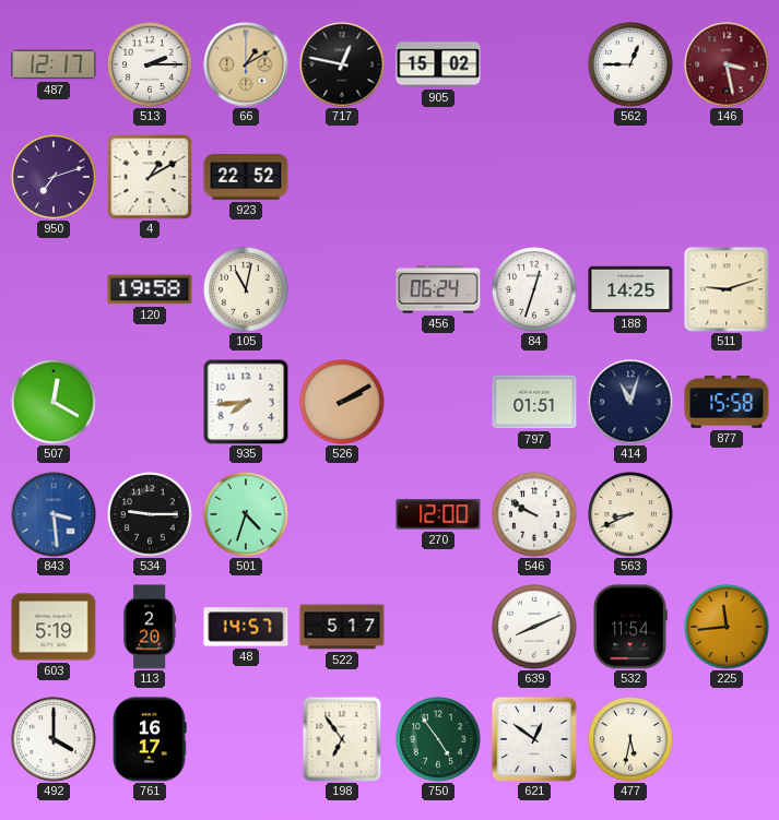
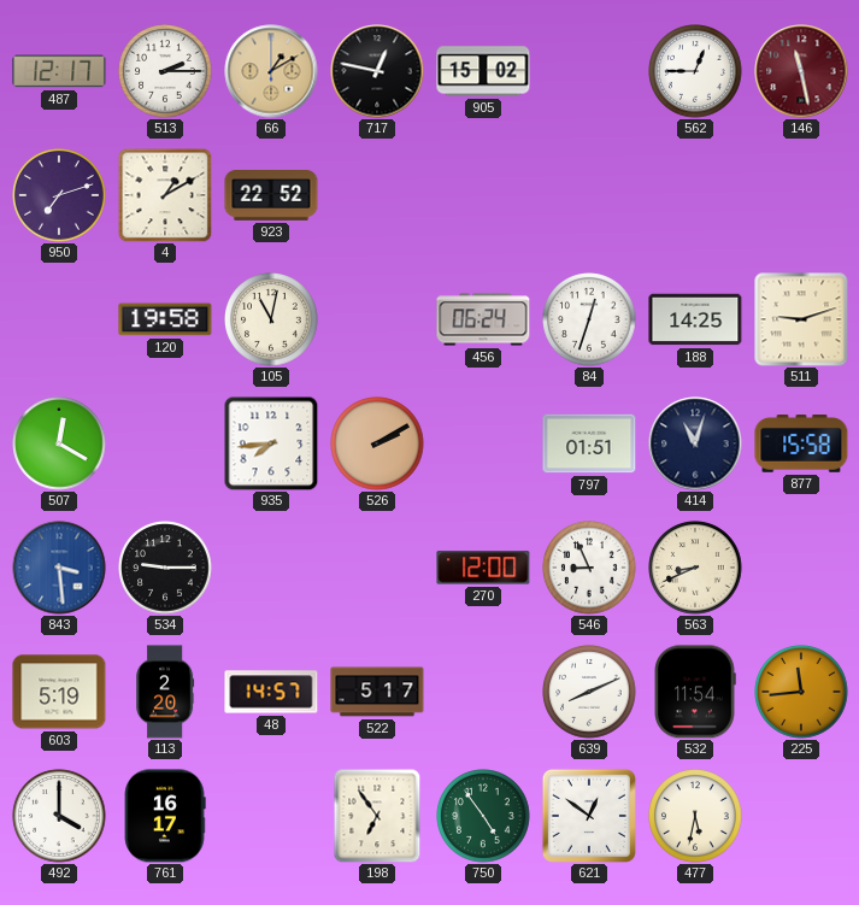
146: 3:28 -> 11:28 (801, 71)
501: 4:33 -> none (246, 514)
546: 9:50 -> 8:56 (589, 568)
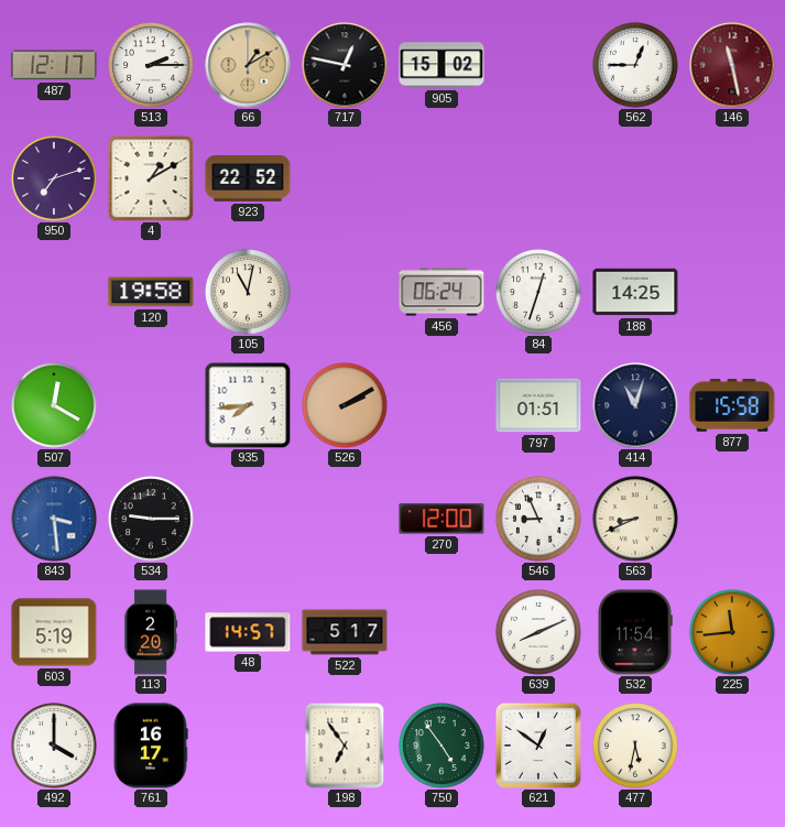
511: 9:12 -> none (801, 319)
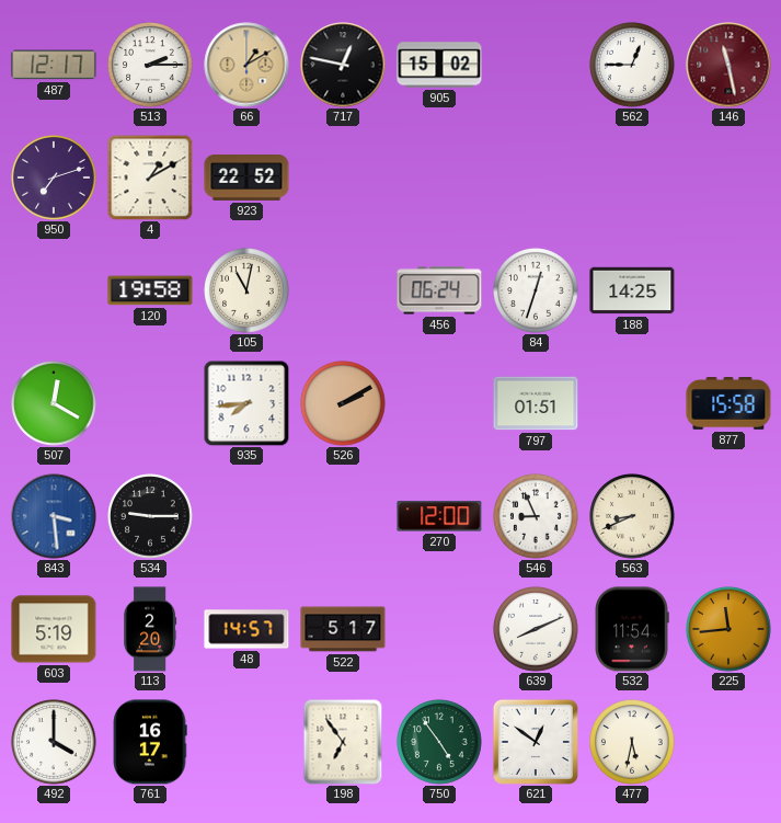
414: 11:03 -> none (635, 405)
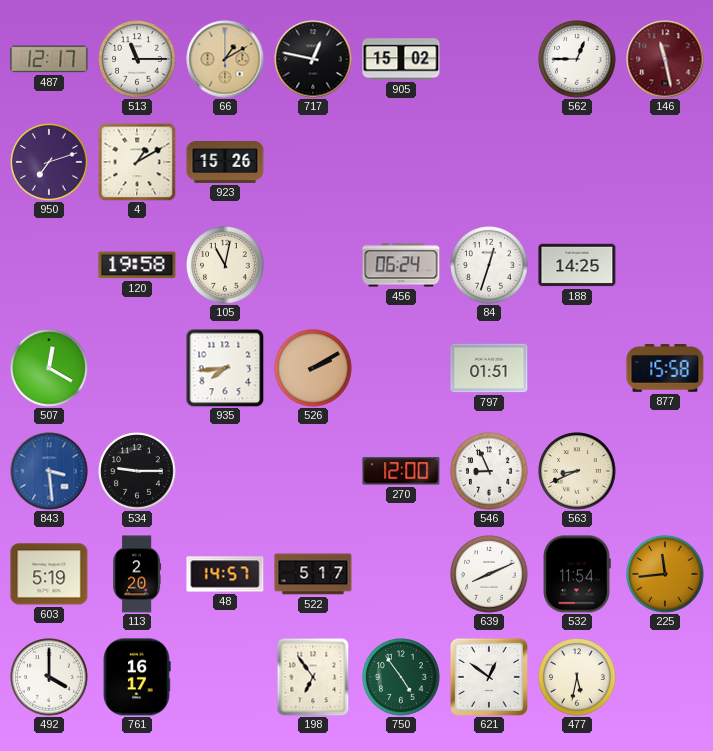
513: 2:15 -> 11:15 (137, 59)
923: 22:52 -> 15:26 (225, 163)
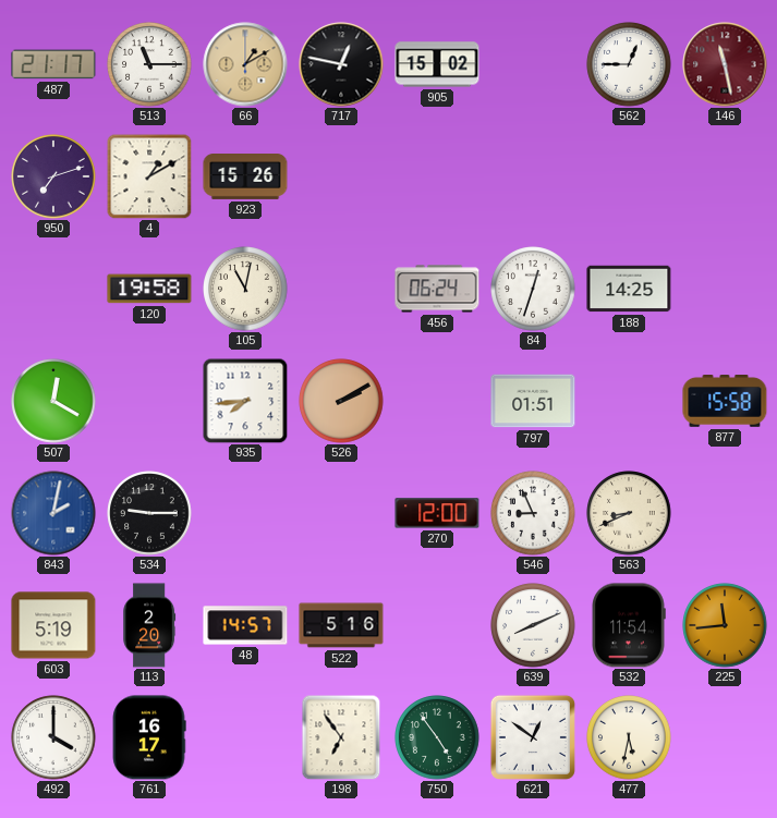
487: 12:17 -> 21:17 (53, 64)
843: 3:29 -> 2:02 (53, 513)
522: 5:17 -> 5:16 (341, 625)
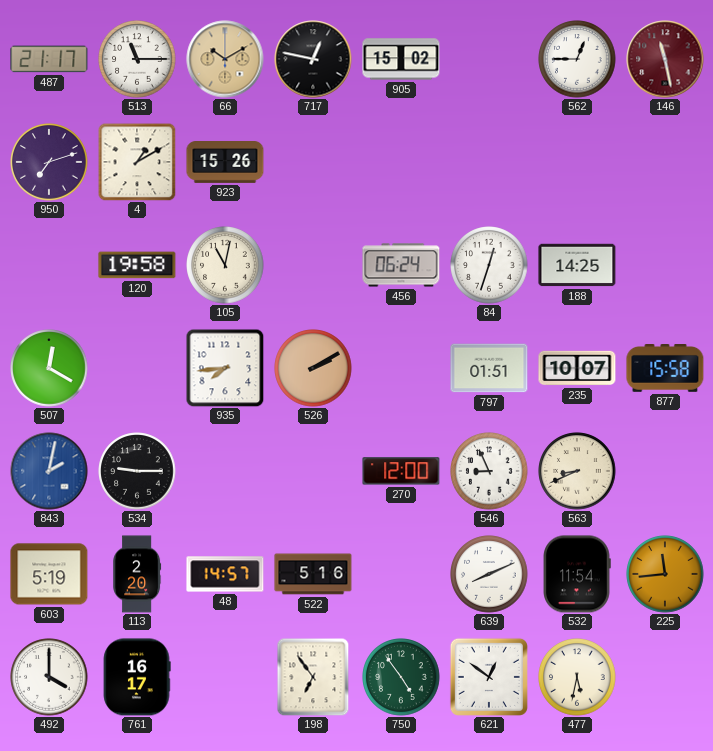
66: 1:10 -> 10:10 (225, 59)
235: none -> 10:07 (577, 368)
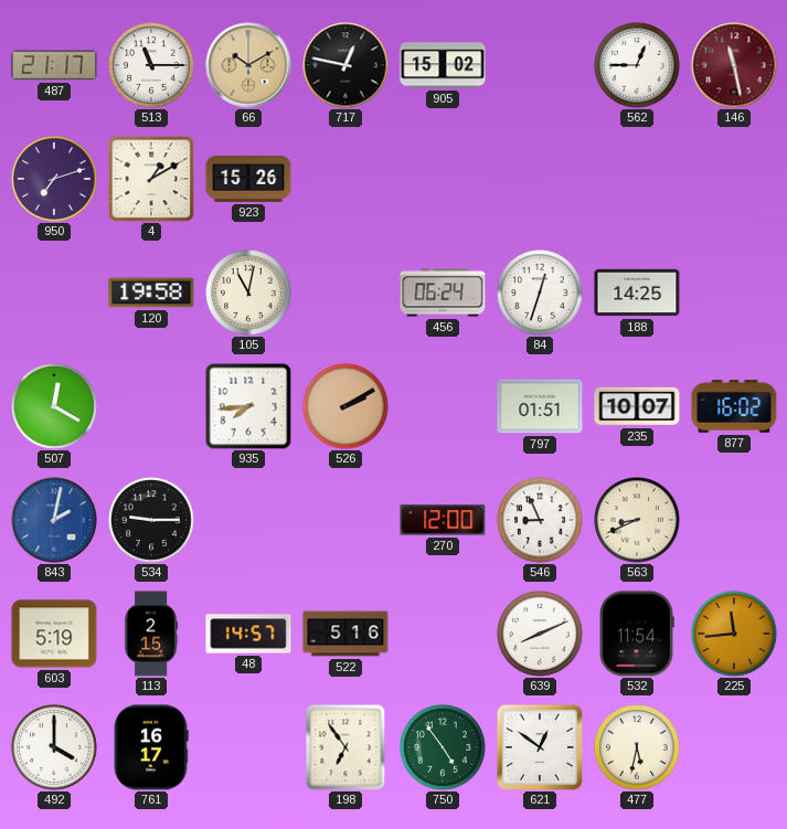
877: 15:58 -> 16:02 (734, 407)
113: 2:20 -> 2:15 (151, 634)
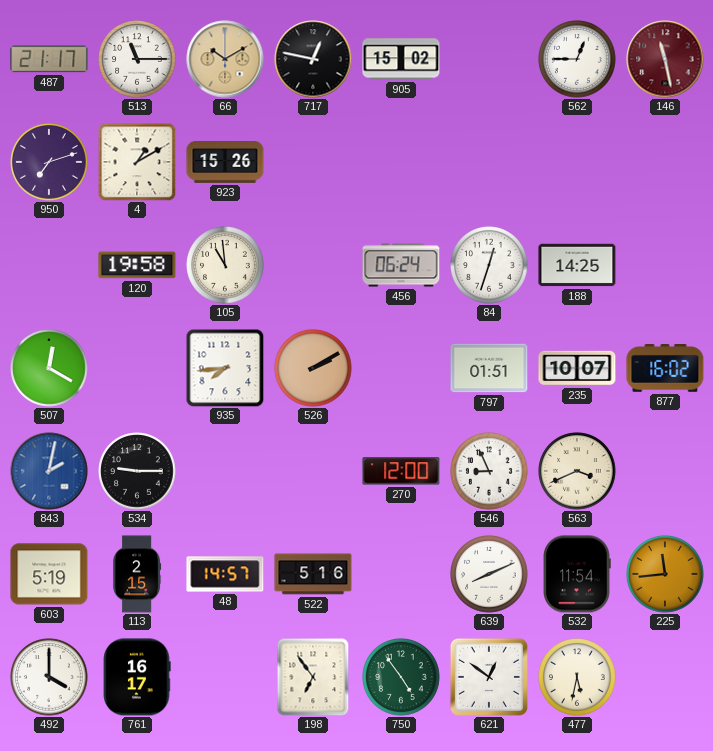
105: 11:02 -> 10:59 (225, 265)
563: 8:41 -> 3:41 (577, 471)
